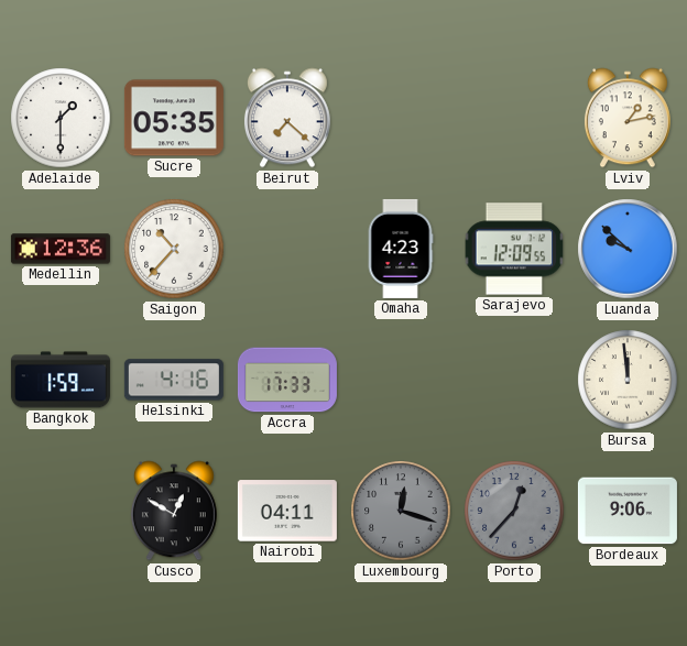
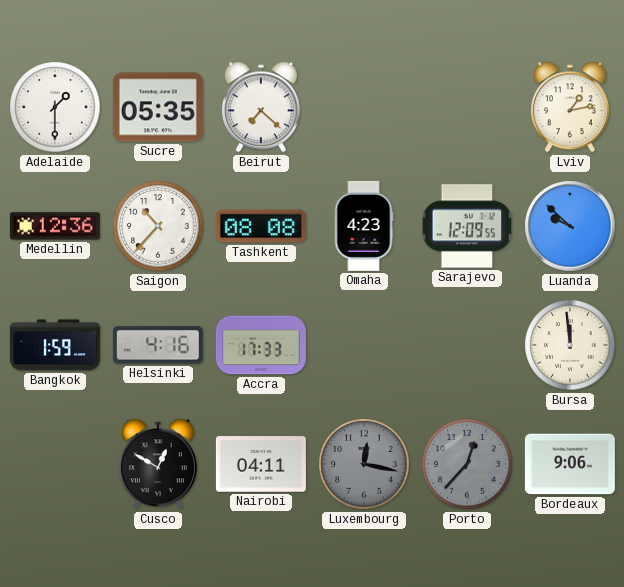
Tashkent: none -> 08:08 (261, 226)
Luxembourg: 12:18 -> 12:17 (364, 464)
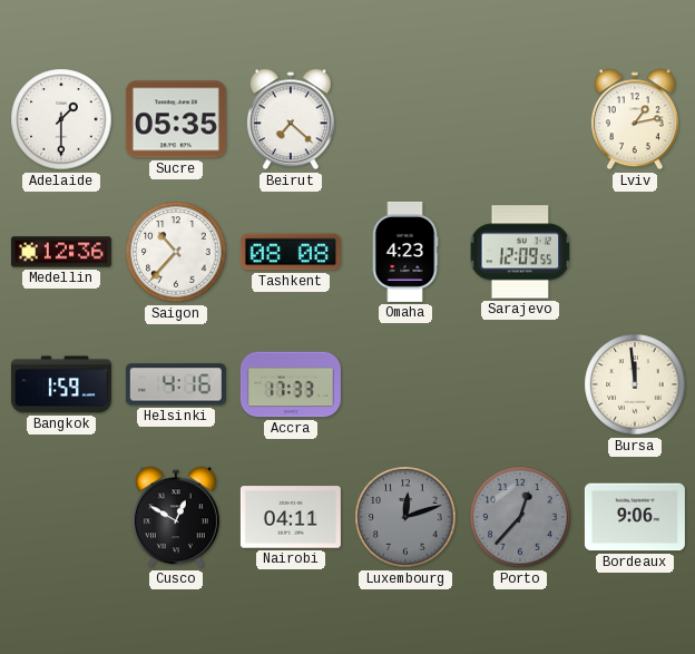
Luanda: 9:52 -> none (570, 226)
Luxembourg: 12:17 -> 12:12 (405, 517)
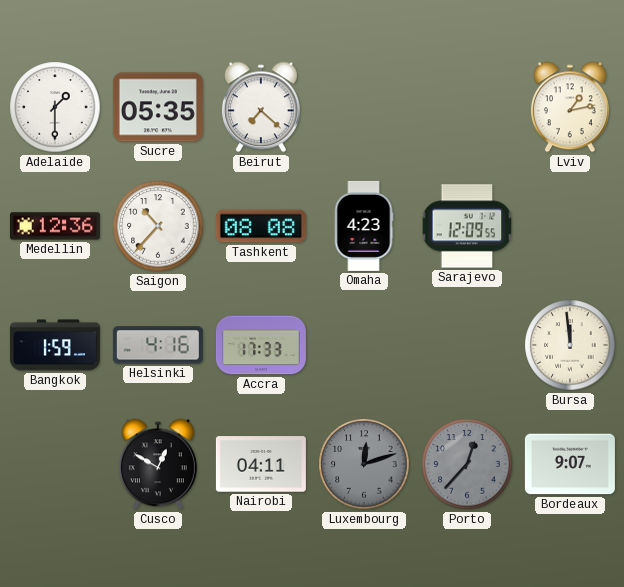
Bordeaux: 9:06 -> 9:07 (570, 464)
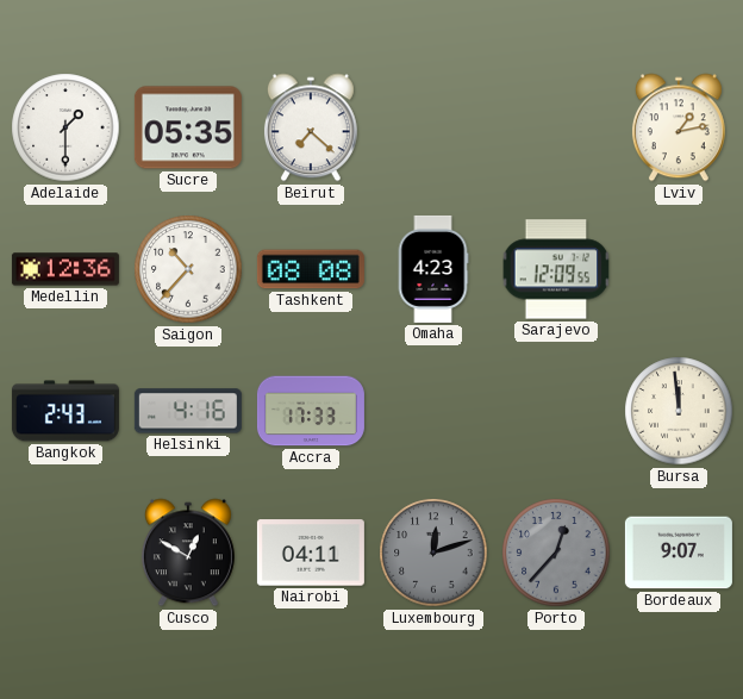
Bangkok: 1:59 -> 2:43 (65, 411)
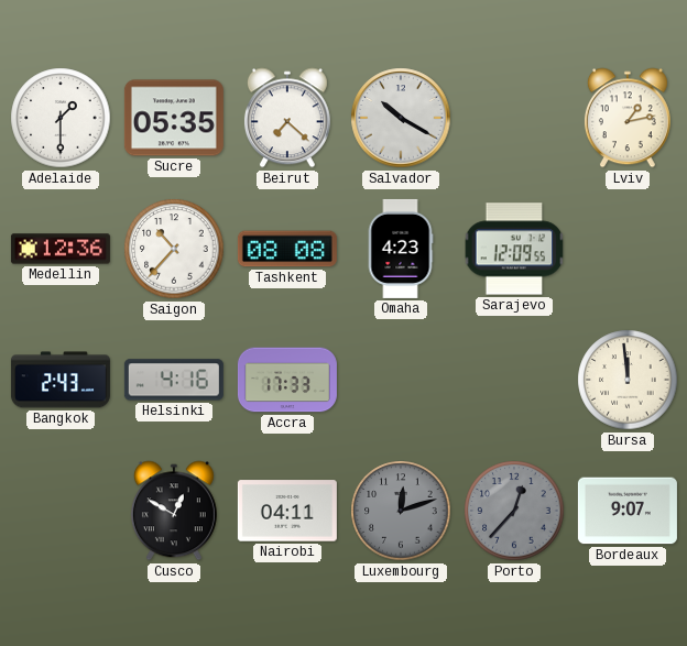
Salvador: none -> 10:20 (401, 118)
